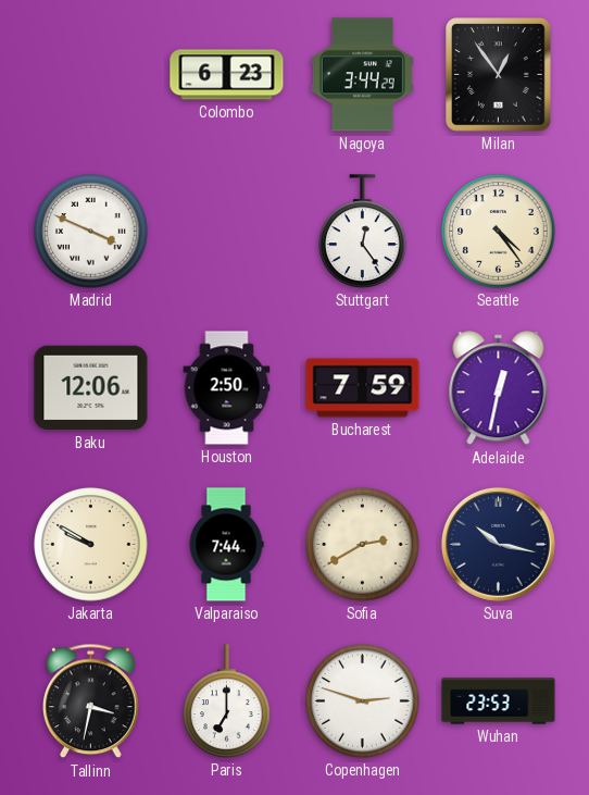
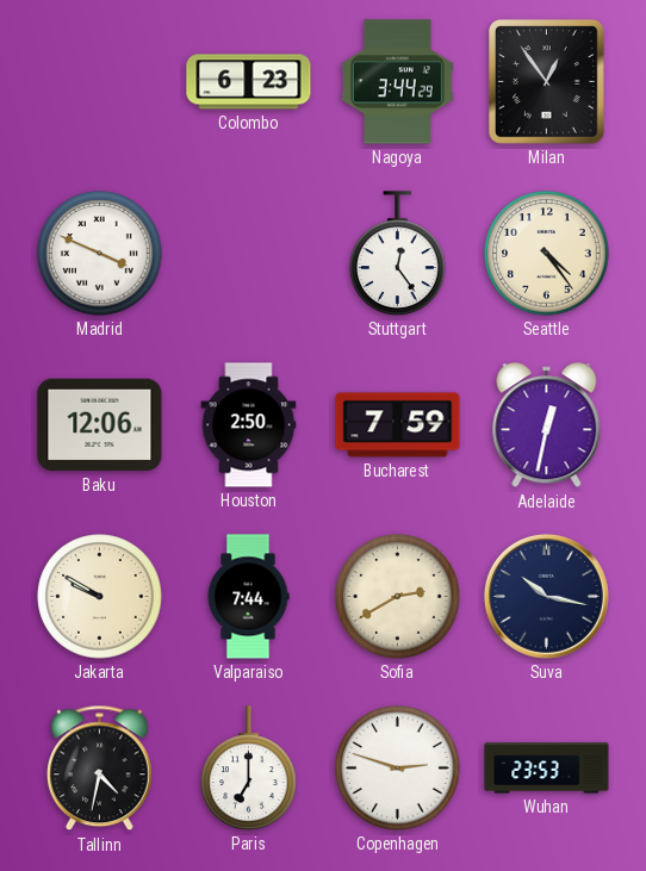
Tallinn: 3:32 -> 4:32 (100, 769)
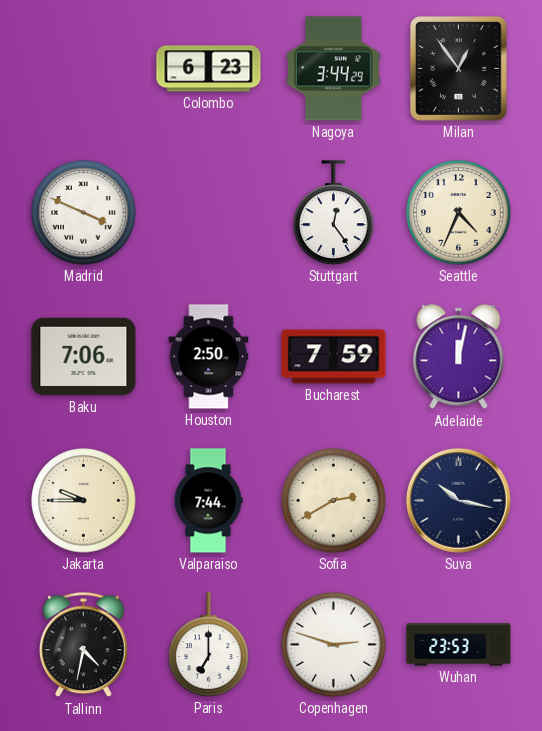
Seattle: 4:24 -> 4:34 (459, 213)
Baku: 12:06 -> 7:06 (84, 357)
Adelaide: 12:32 -> 12:02 (459, 357)
Jakarta: 9:50 -> 9:45 (84, 501)
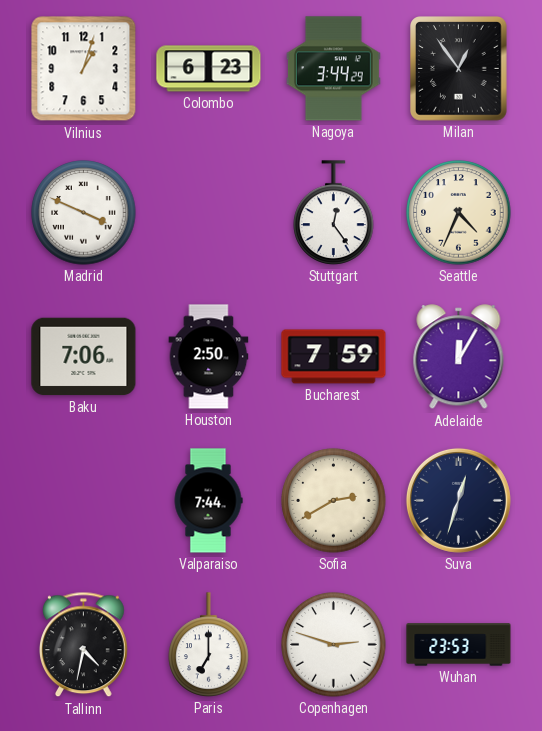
Vilnius: none -> 1:03 (84, 69)
Adelaide: 12:02 -> 12:05 (459, 357)
Jakarta: 9:45 -> none (84, 501)
Suva: 10:17 -> 12:33 (458, 500)
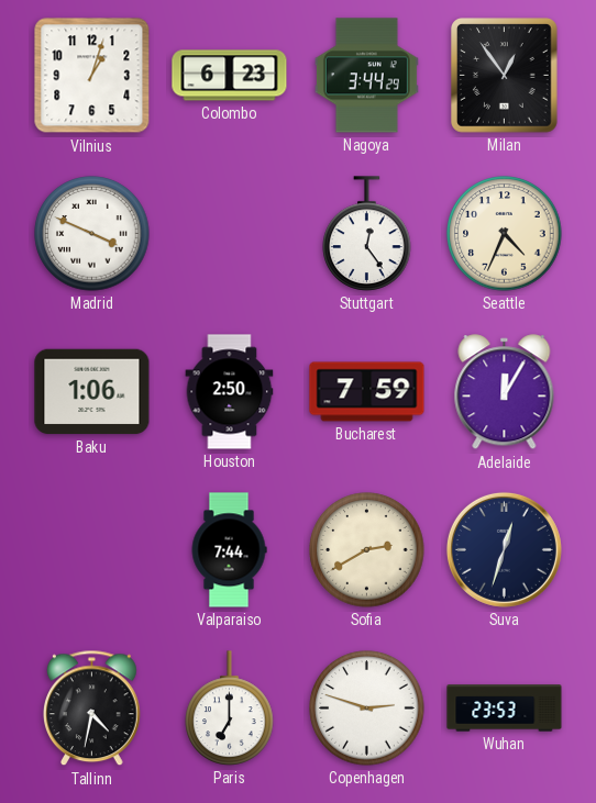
Baku: 7:06 -> 1:06 (92, 392)
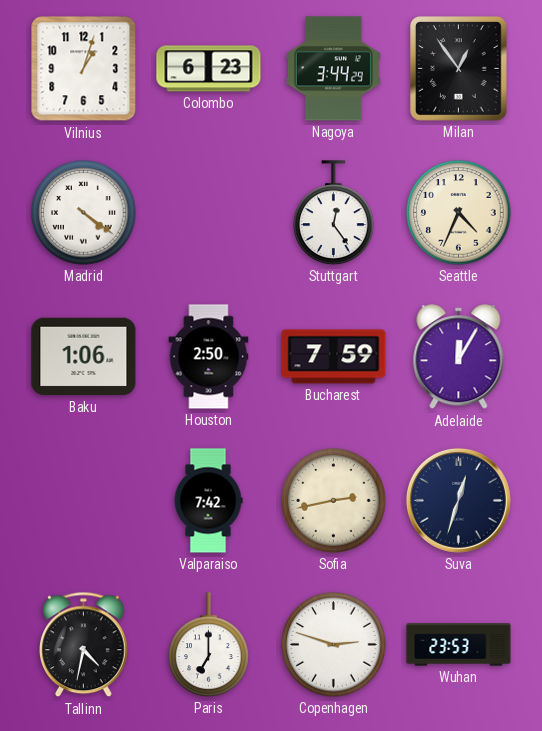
Madrid: 3:49 -> 4:21 (84, 213)
Valparaiso: 7:44 -> 7:42 (208, 501)
Sofia: 2:40 -> 2:43 (334, 501)
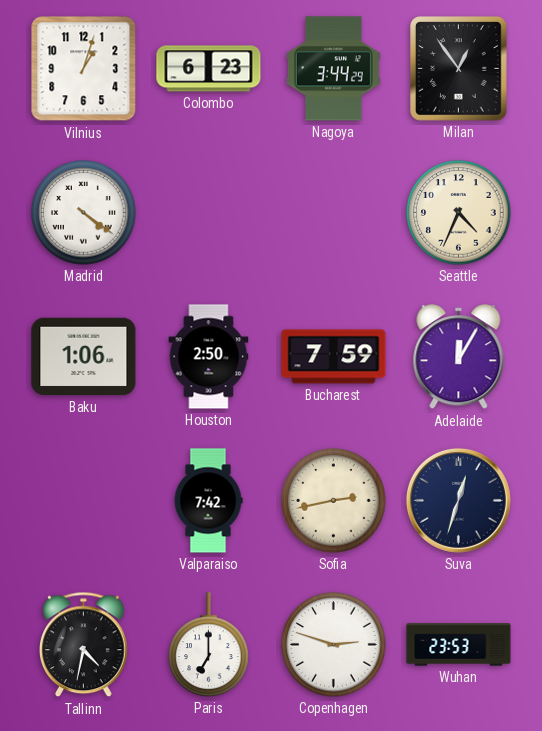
Stuttgart: 12:24 -> none (334, 213)
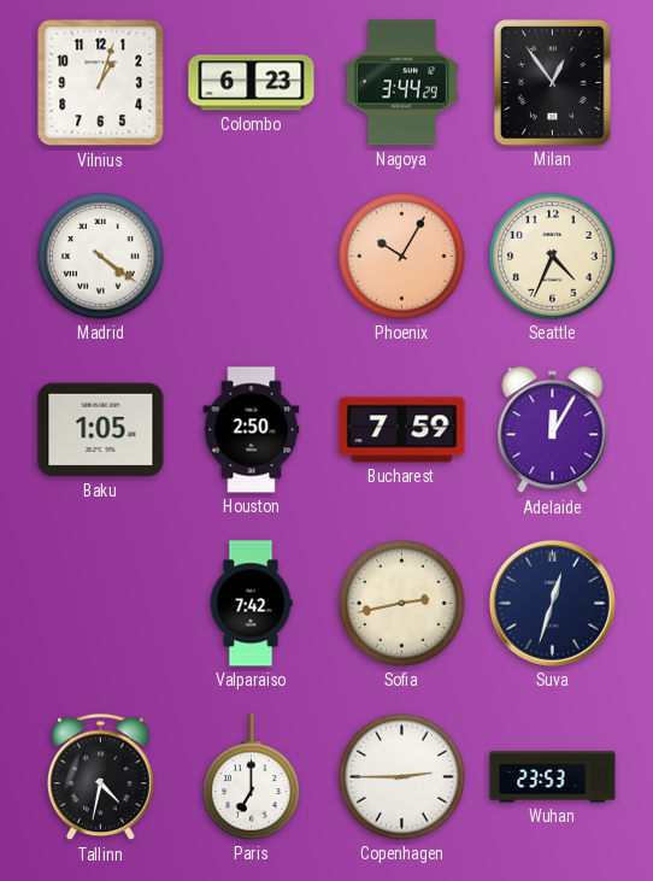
Phoenix: none -> 10:05 (402, 257)
Baku: 1:06 -> 1:05 (101, 430)
Copenhagen: 2:48 -> 2:45 (402, 777)
